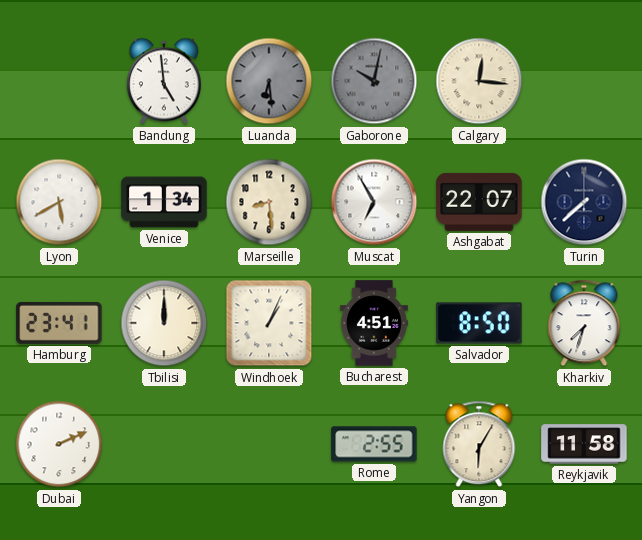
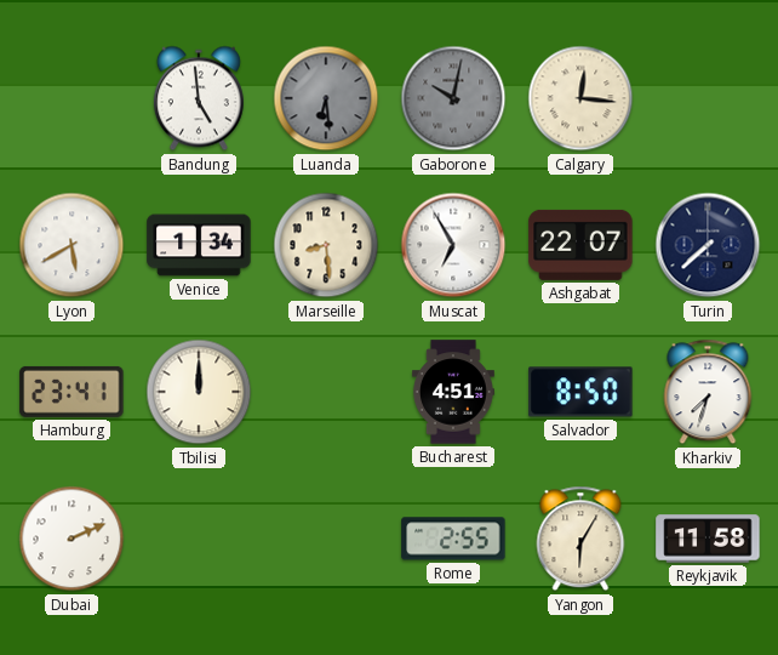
Windhoek: 1:04 -> none (269, 323)
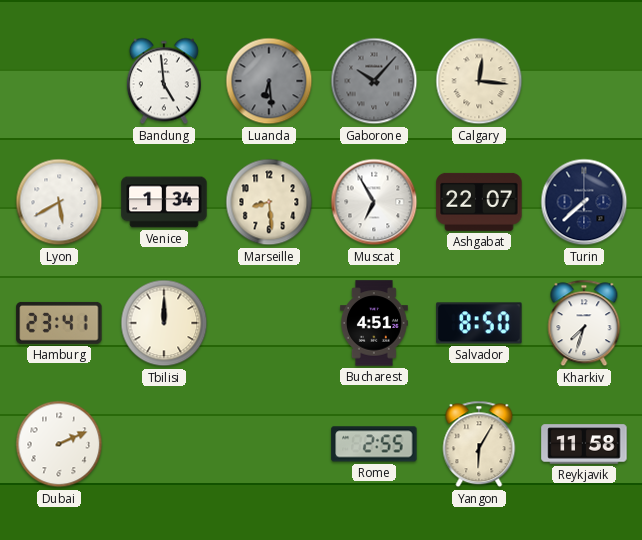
Gaborone: 10:02 -> 10:07 (374, 81)
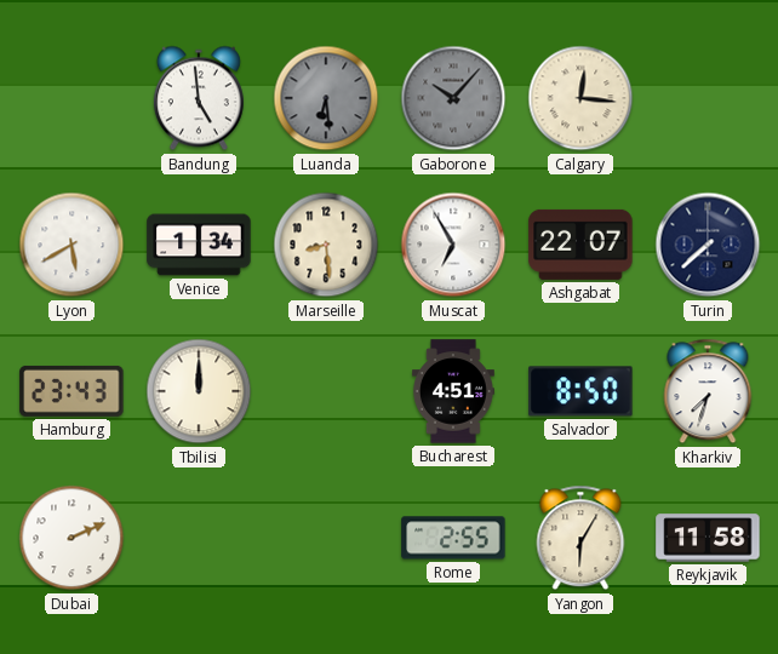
Hamburg: 23:41 -> 23:43 (71, 391)
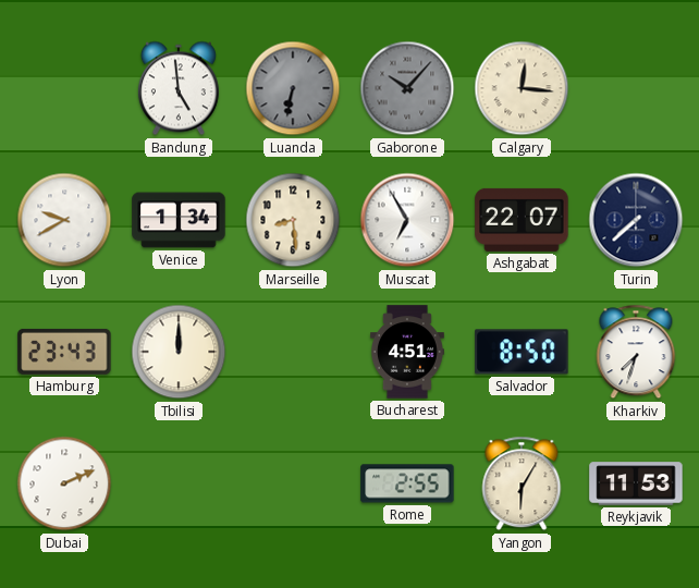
Luanda: 6:29 -> 6:32 (293, 88)
Lyon: 5:40 -> 9:40 (64, 220)
Reykjavik: 11:58 -> 11:53 (636, 483)
